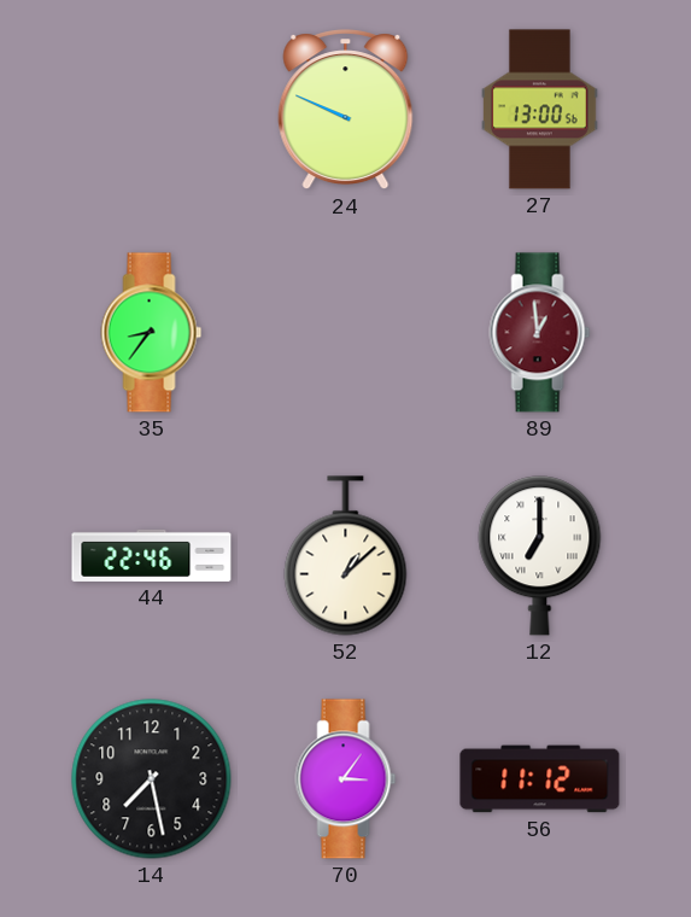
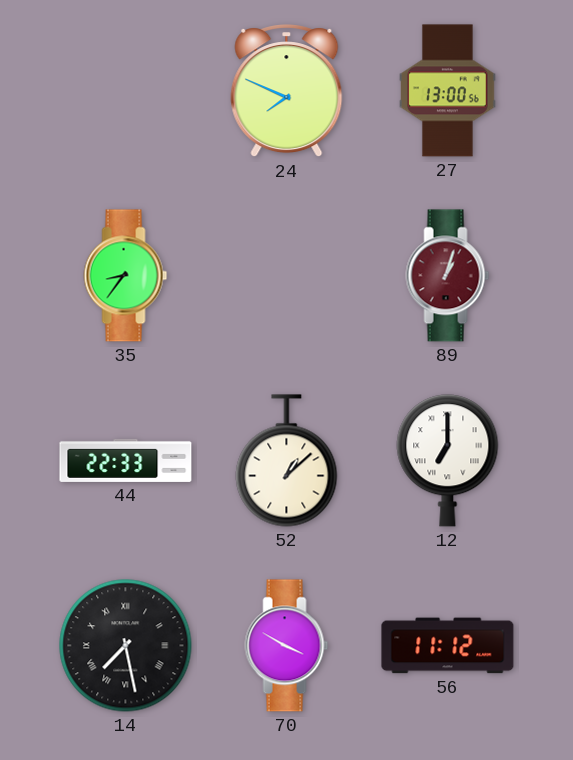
24: 9:49 -> 7:49 (287, 91)
89: 12:59 -> 1:03 (448, 276)
44: 22:46 -> 22:33 (126, 460)
14 numerals: Arabic -> Roman (126, 646)
70: 3:06 -> 3:50 (287, 646)
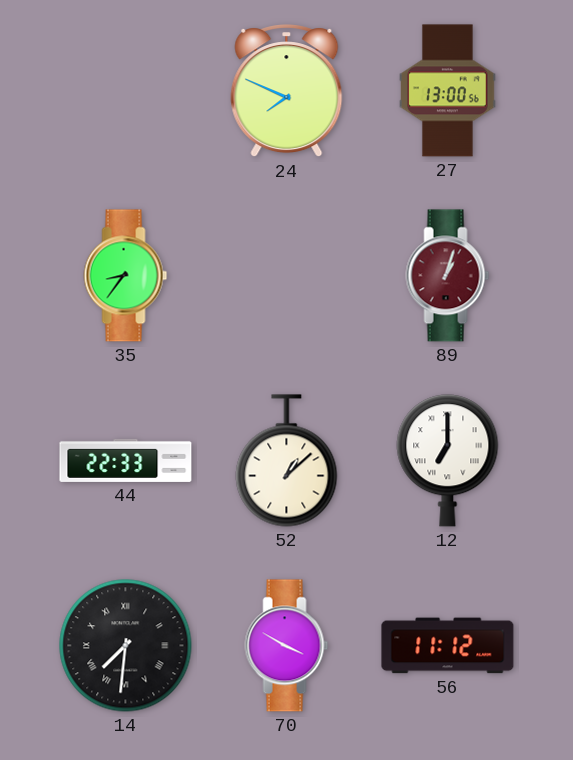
14: 7:28 -> 7:31 (126, 646)
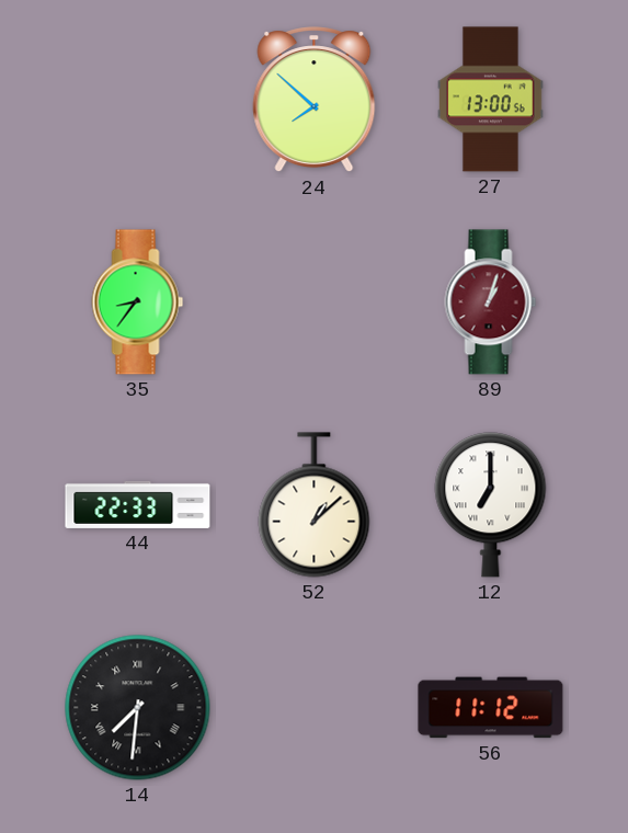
24: 7:49 -> 7:52 (315, 100)
70: 3:50 -> none (287, 646)
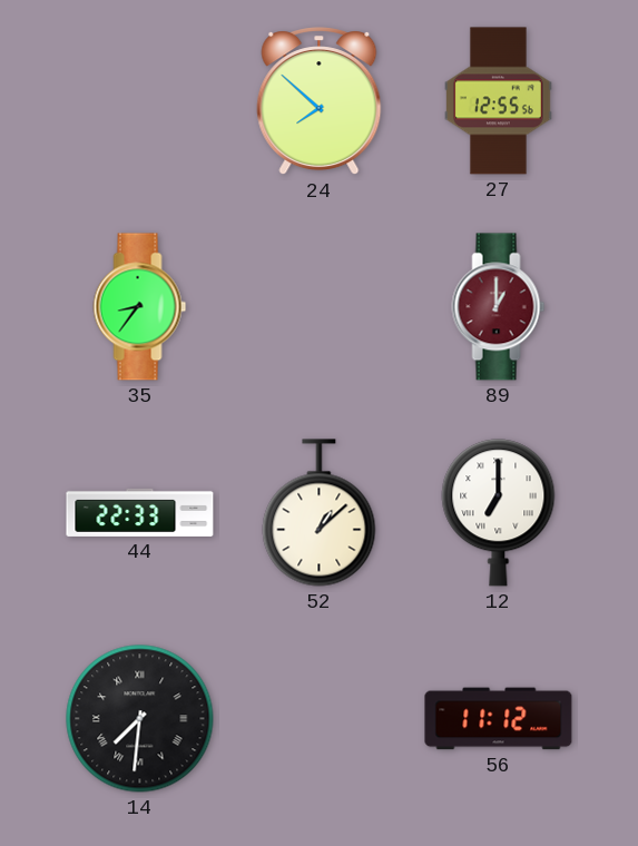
27: 13:00 -> 12:55 (499, 101)
89: 1:03 -> 1:00 (499, 307)
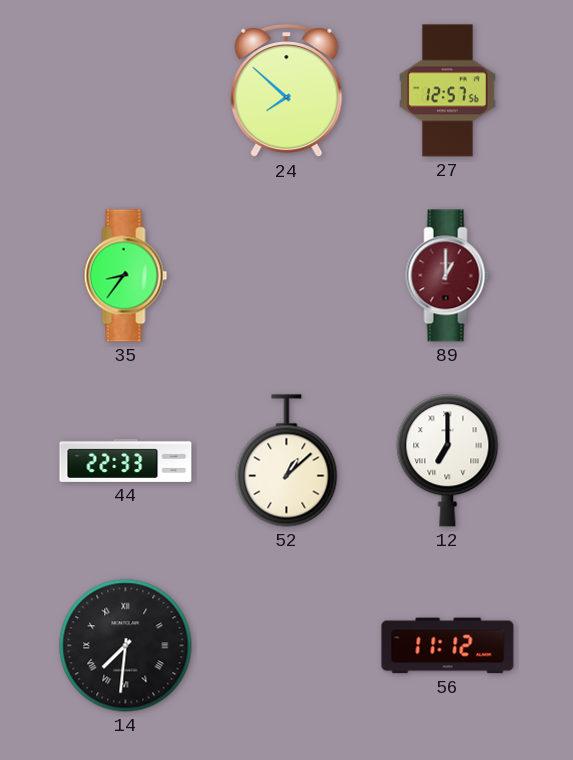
27: 12:55 -> 12:57 (448, 91)
